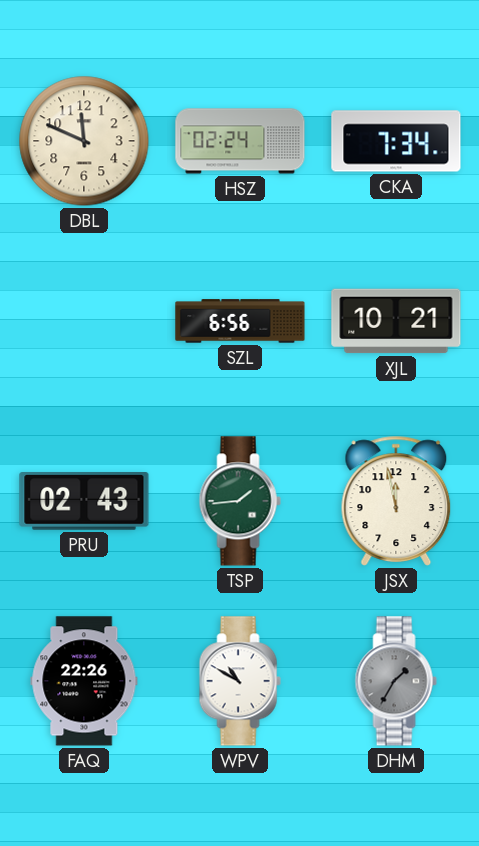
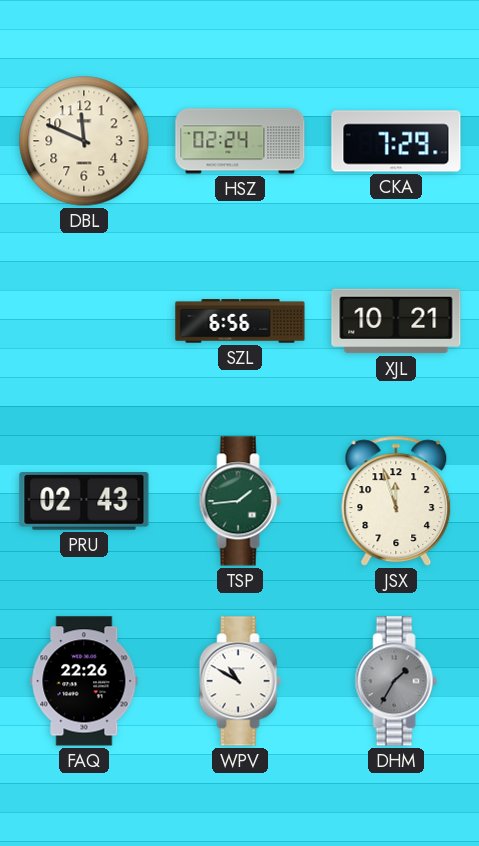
CKA: 7:34 -> 7:29 (396, 141)
JSX: 11:58 -> 11:57 (396, 501)
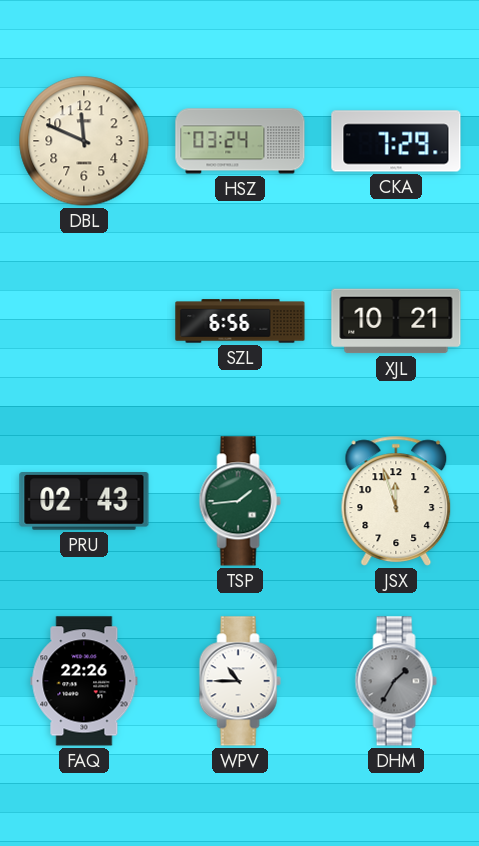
HSZ: 02:24 -> 03:24 (240, 141)
WPV: 10:50 -> 10:45 (240, 681)
